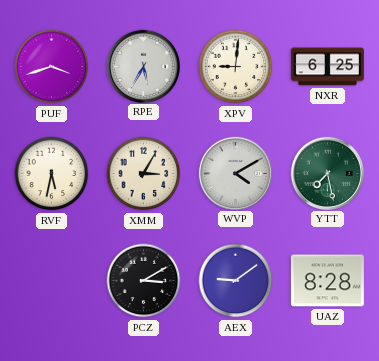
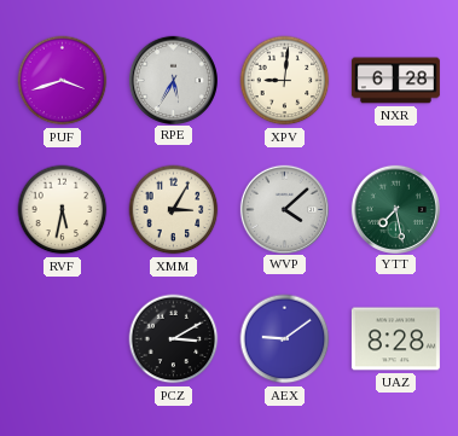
NXR: 6:25 -> 6:28 (395, 81)
WVP: 4:10 -> 4:08 (284, 209)
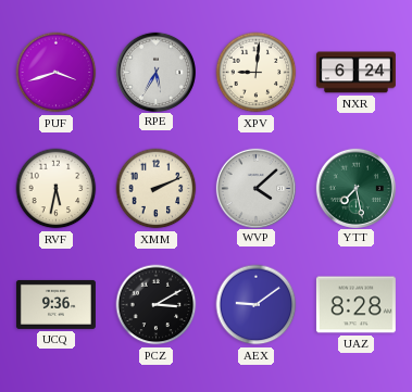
NXR: 6:28 -> 6:24 (355, 73)
XMM: 3:05 -> 2:11 (157, 189)
UCQ: none -> 9:36 (55, 304)
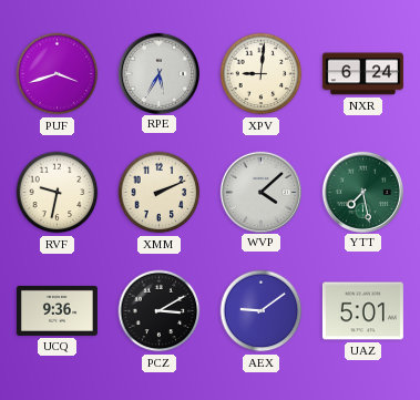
RVF: 5:32 -> 9:32 (58, 193)
UAZ: 8:28 -> 5:01 (362, 311)
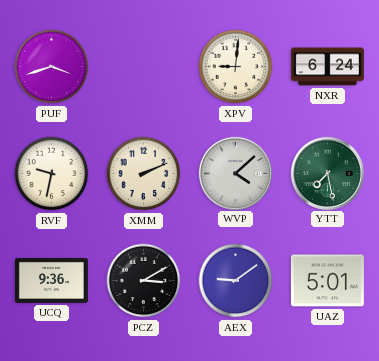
RPE: 5:35 -> none (158, 73)
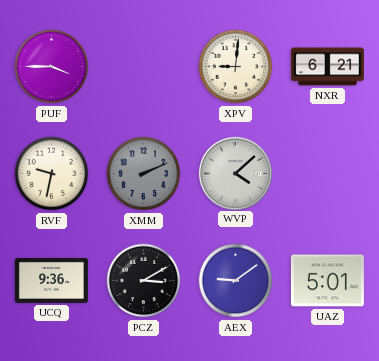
PUF: 3:42 -> 3:45 (52, 67)
NXR: 6:24 -> 6:21 (327, 67)
XMM dial: cream -> grey (144, 174)
YTT: 7:28 -> none (327, 173)
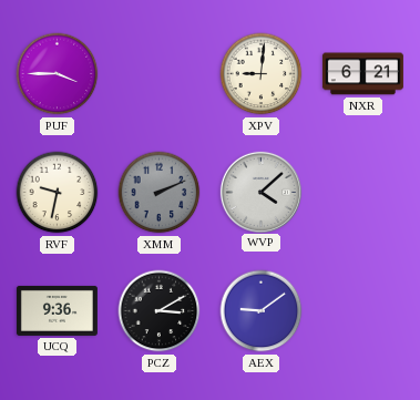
UAZ: 5:01 -> none (327, 281)
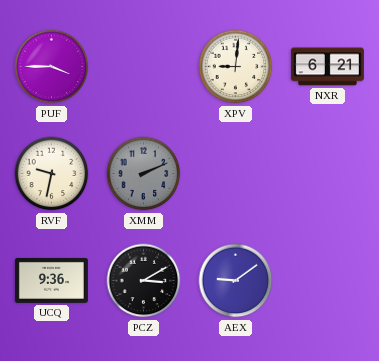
WVP: 4:08 -> none (260, 192)
